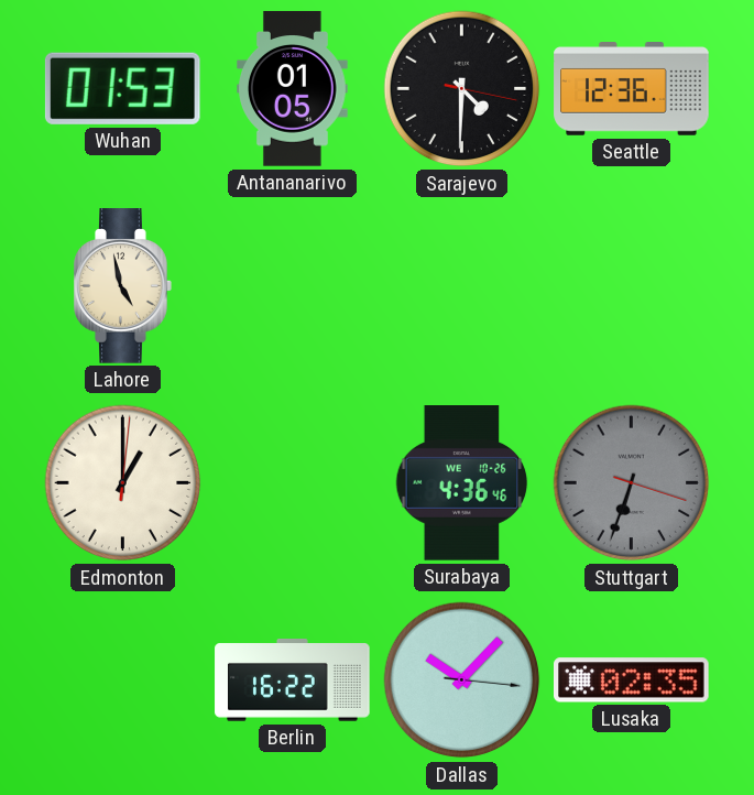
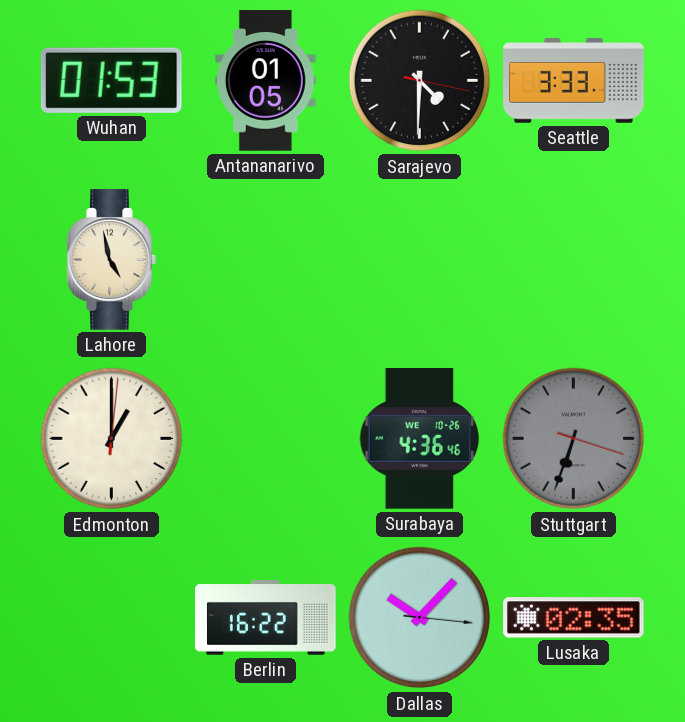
Seattle: 12:36 -> 3:33 (574, 81)
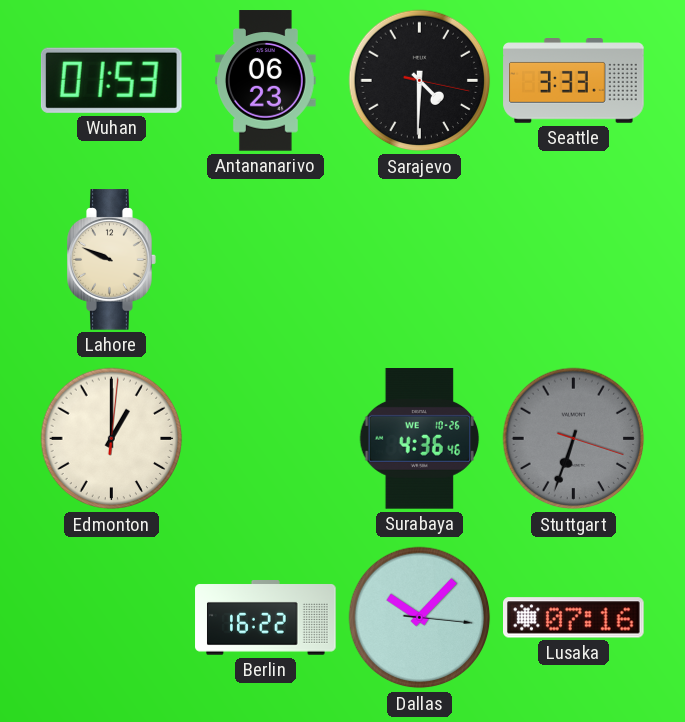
Antananarivo: 01:05 -> 06:23 (266, 81)
Lahore: 4:58 -> 9:49 (112, 260)
Lusaka: 02:35 -> 07:16 (574, 618)
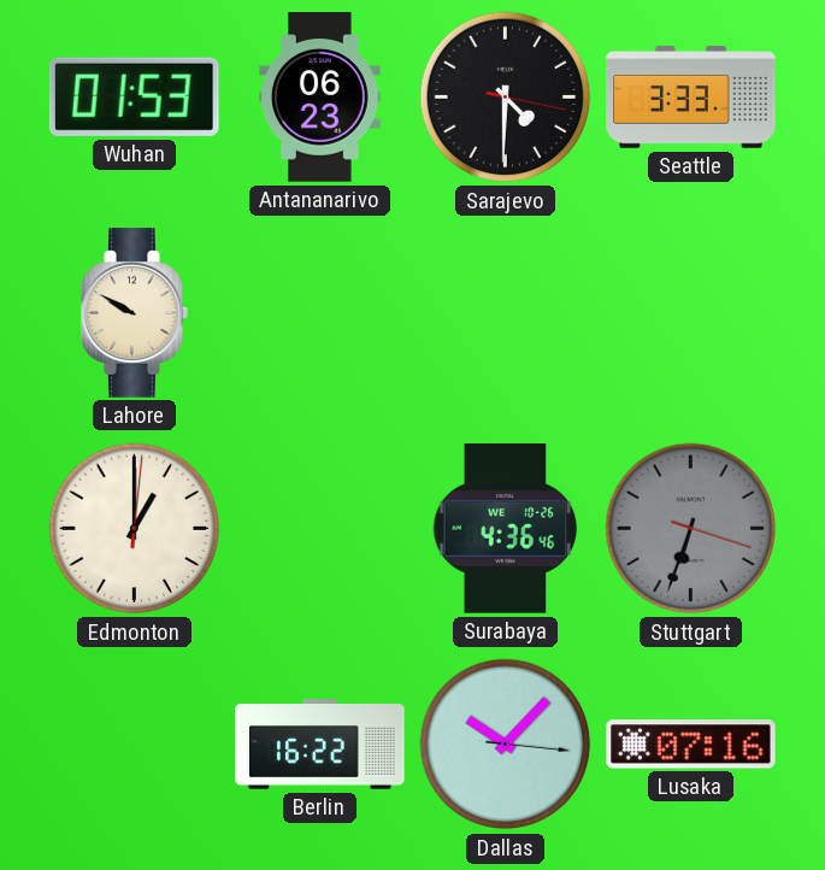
Lahore: 9:49 -> 9:50 (135, 313)
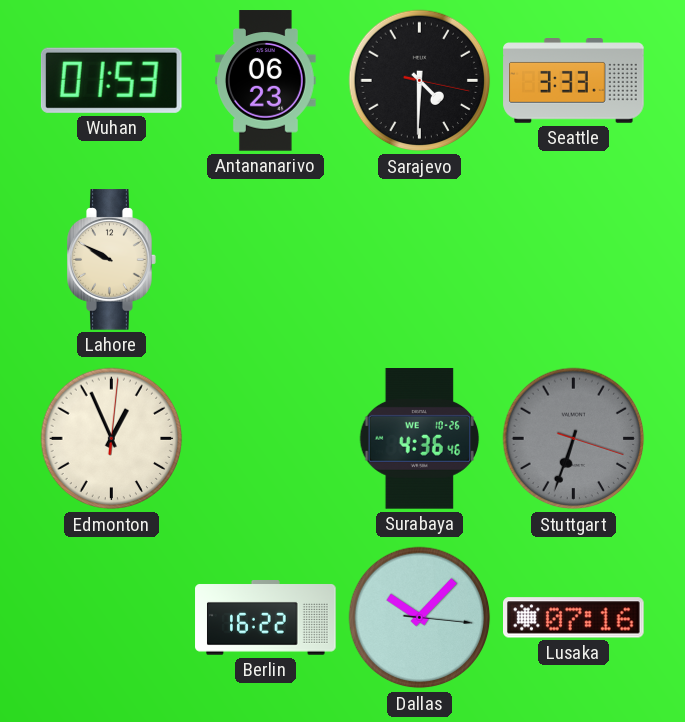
Edmonton: 1:00 -> 12:56 (112, 439)
